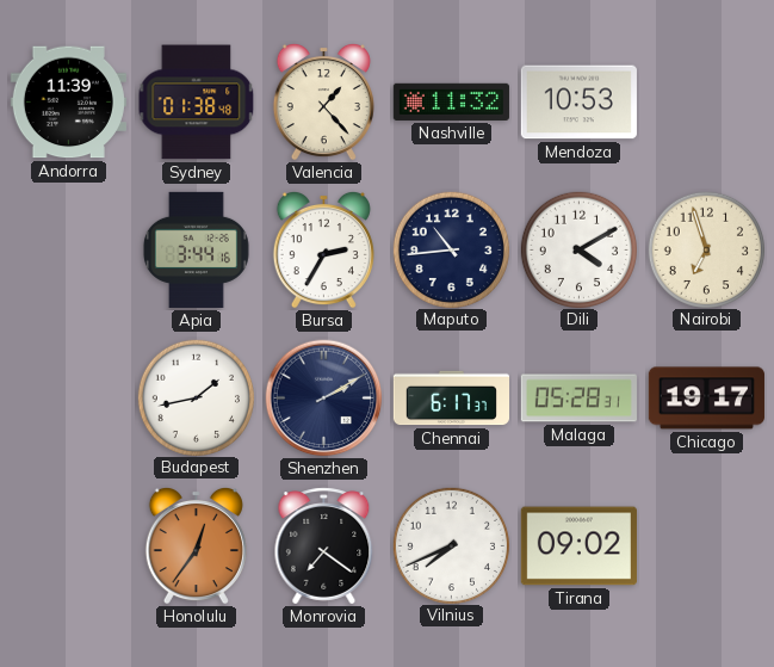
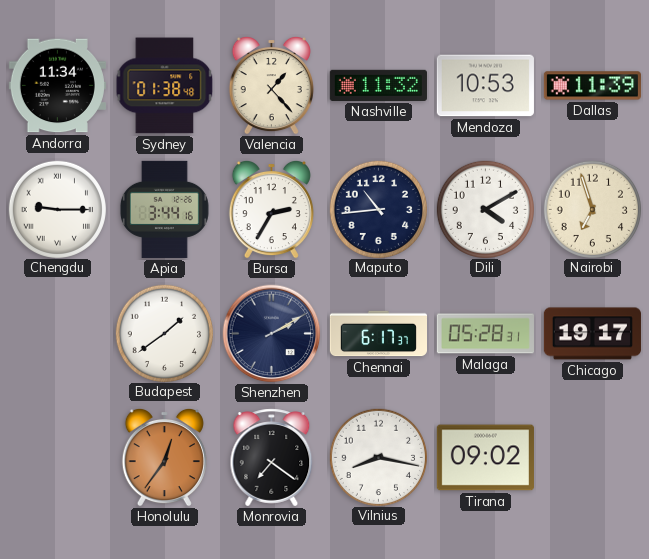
Andorra: 11:39 -> 11:34 (57, 86)
Dallas: none -> 11:39 (592, 86)
Chengdu: none -> 9:15 (57, 209)
Budapest: 1:43 -> 1:39 (164, 333)
Vilnius: 7:41 -> 8:17 (378, 457)
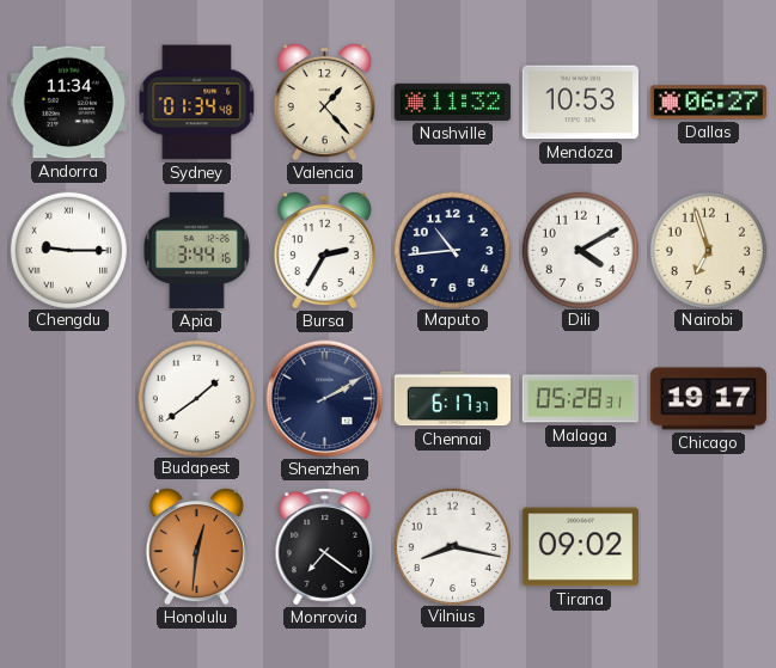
Sydney: 01:38 -> 01:34 (197, 103)
Dallas: 11:39 -> 06:27 (708, 103)
Honolulu: 12:36 -> 12:31 (196, 546)
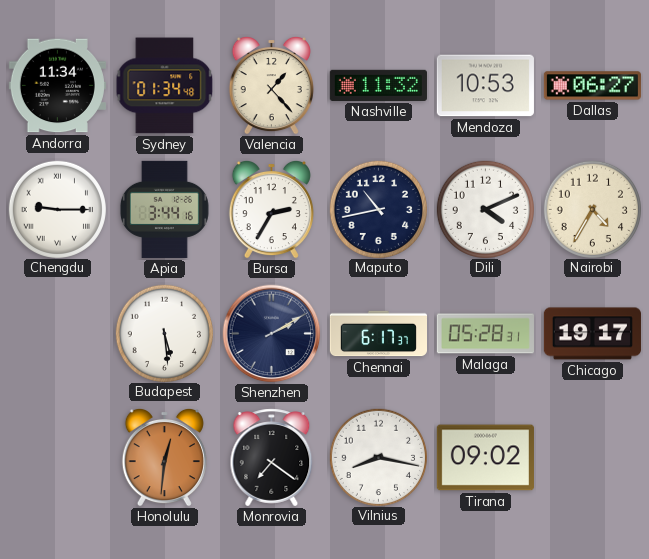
Maputo: 10:44 -> 10:43 (378, 209)
Dili: 4:10 -> 4:11 (485, 209)
Nairobi: 6:57 -> 4:35 (592, 209)
Budapest: 1:39 -> 5:29 (164, 333)
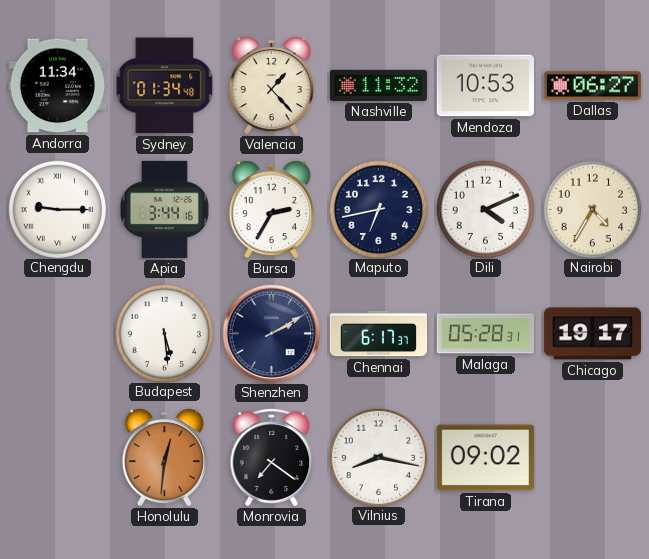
Maputo: 10:43 -> 6:43 (378, 209)
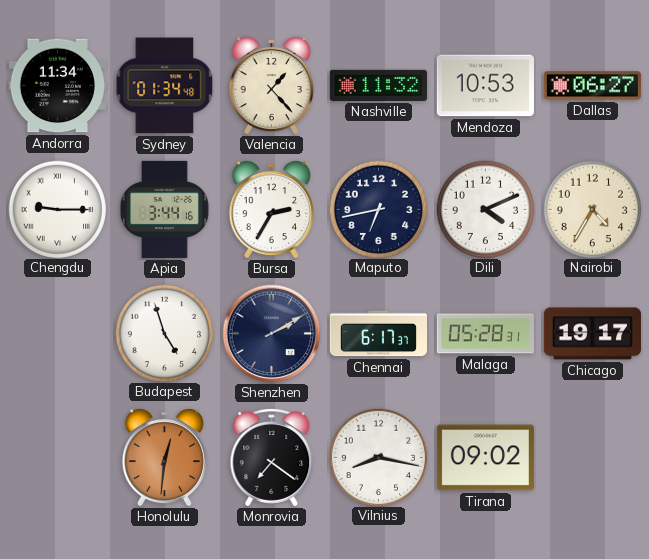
Budapest: 5:29 -> 4:57 (164, 333)
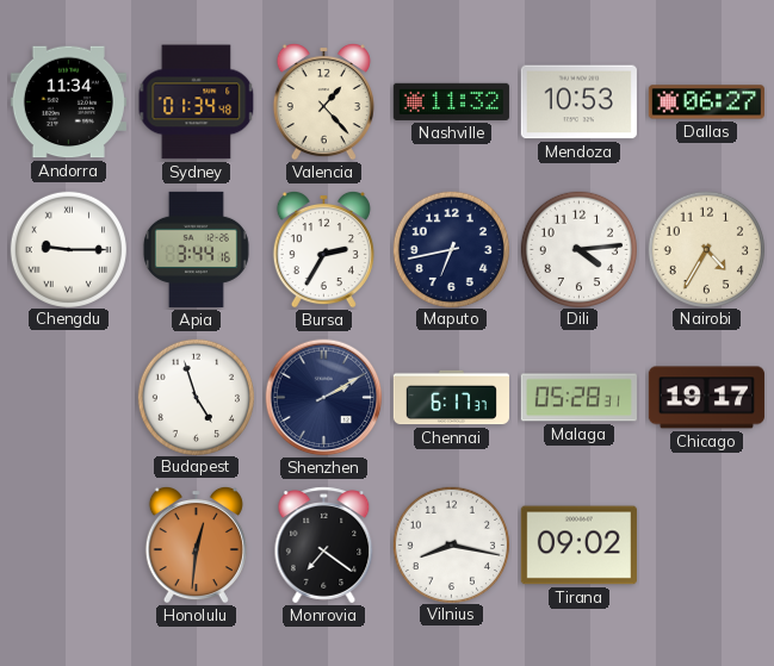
Dili: 4:11 -> 4:14 (578, 249)
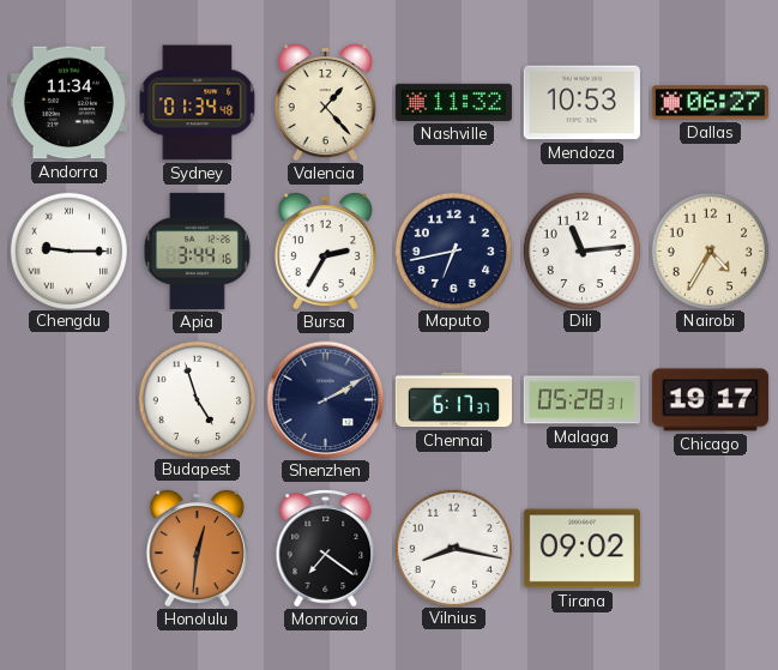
Dili: 4:14 -> 11:14 (581, 251)
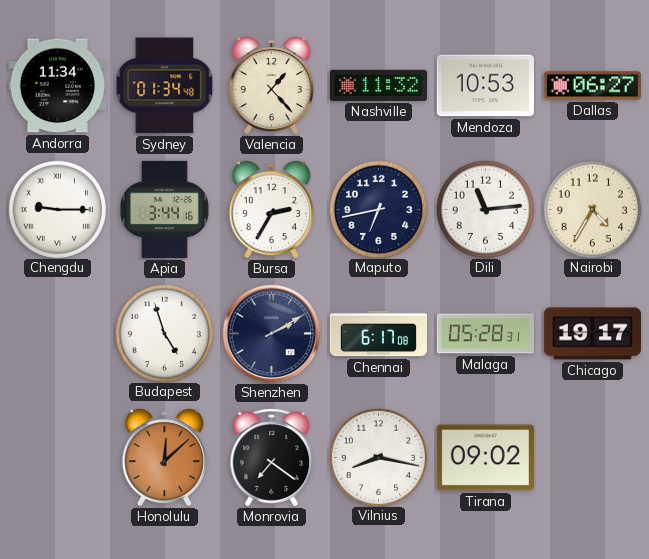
Chennai: 6:17:37 -> 6:17:08 (378, 334)
Honolulu: 12:31 -> 12:08 (164, 457)
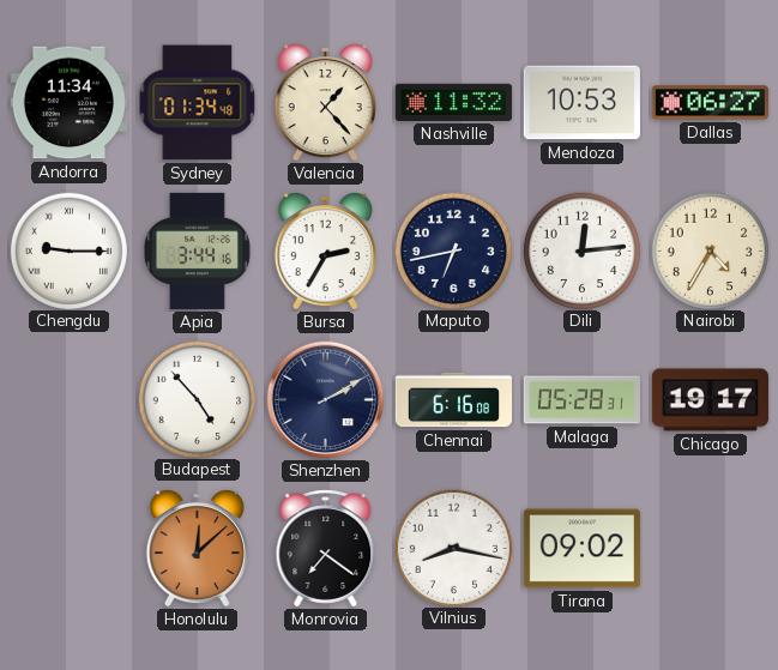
Dili: 11:14 -> 12:14 (581, 251)
Budapest: 4:57 -> 4:53 (197, 399)
Chennai: 6:17 -> 6:16 (453, 400)
